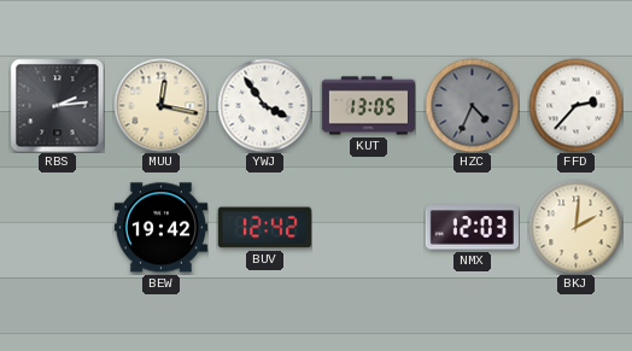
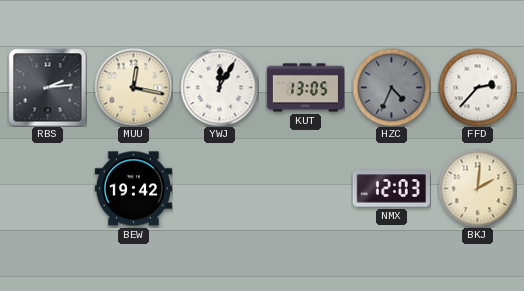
YWJ: 3:54 -> 12:05 (219, 87)
BUV: 12:42 -> none (264, 228)
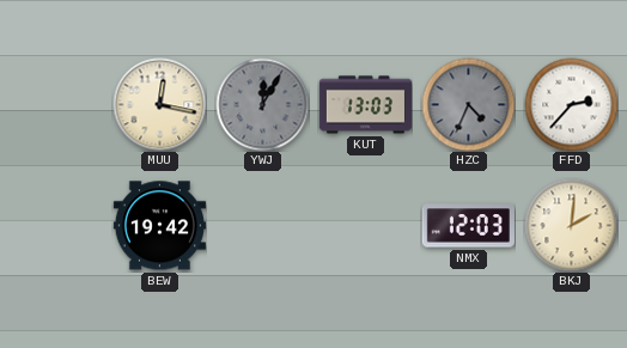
RBS: 2:14 -> none (47, 87)
YWJ dial: white -> grey (262, 104)
KUT: 13:05 -> 13:03 (365, 105)
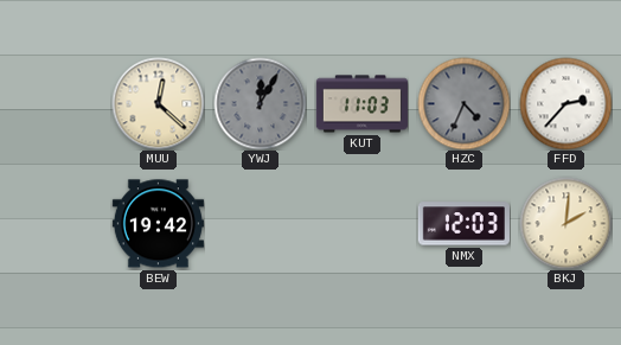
MUU: 12:17 -> 12:22 (158, 103)
KUT: 13:03 -> 11:03 (361, 104)
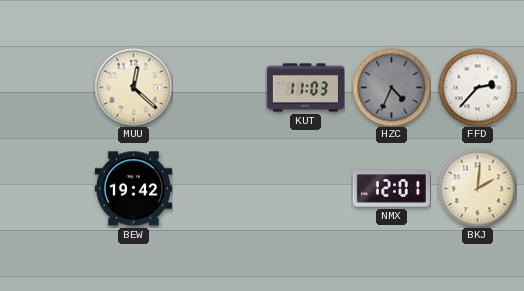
YWJ: 12:05 -> none (260, 103)
NMX: 12:03 -> 12:01 (391, 189)
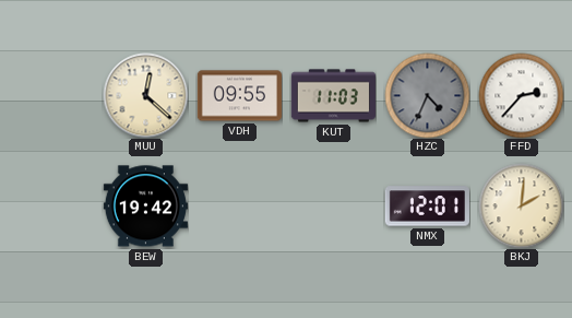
VDH: none -> 09:55 (239, 96)
